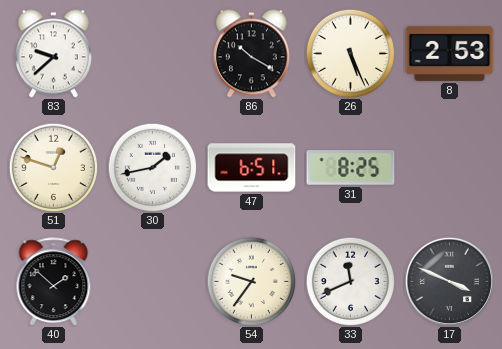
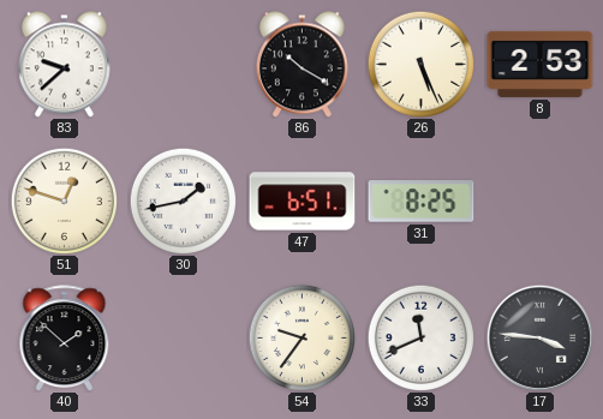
17: 3:49 -> 3:46 (539, 337)
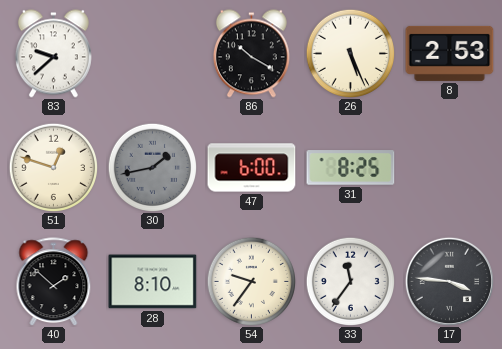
30 dial: white -> grey (152, 167)
47: 6:51 -> 6:00 (252, 168)
28: none -> 8:10 (153, 282)
33: 11:41 -> 11:36 (350, 281)
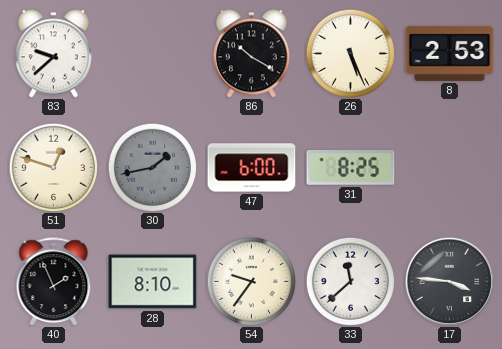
40: 1:52 -> 1:56 (54, 282)
33: 11:36 -> 11:38 (350, 281)
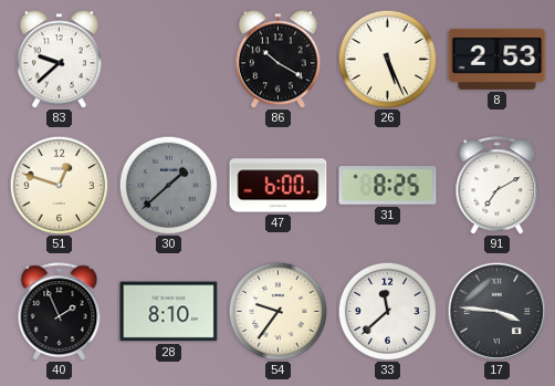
30: 1:43 -> 1:38 (168, 185)
91: none -> 7:10 (498, 186)
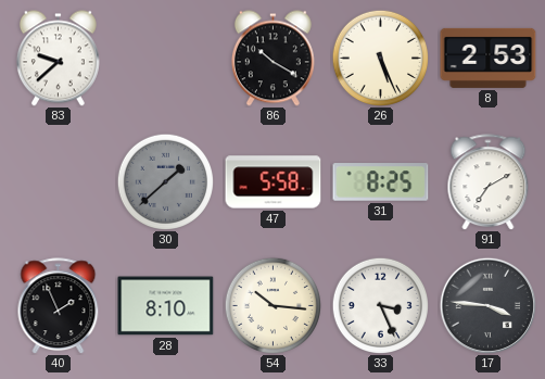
51: 12:48 -> none (59, 185)
47: 6:00 -> 5:58 (274, 182)
54: 9:36 -> 10:16 (272, 305)
33: 11:38 -> 3:26 (380, 305)
